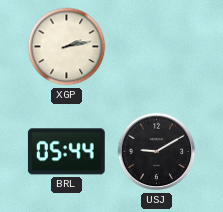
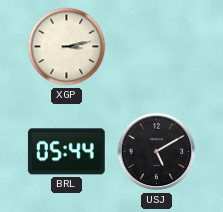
XGP: 2:13 -> 3:13 (67, 47)
USJ: 9:10 -> 5:10 (157, 152)
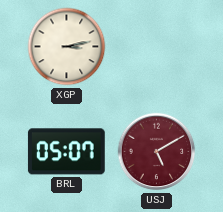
BRL: 05:44 -> 05:07 (66, 152)
USJ dial: black -> burgundy (157, 152)
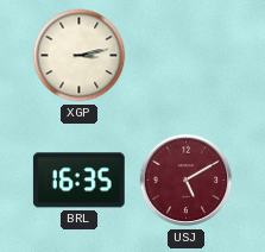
BRL: 05:07 -> 16:35 (78, 181)
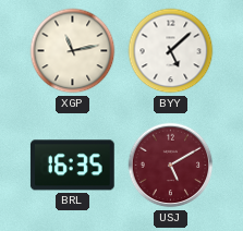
XGP: 3:13 -> 11:13 (73, 51)
BYY: none -> 5:08 (171, 51)
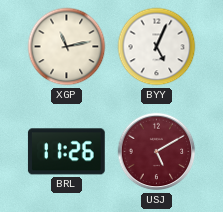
BYY: 5:08 -> 5:04 (157, 47)
BRL: 16:35 -> 11:26 (66, 152)
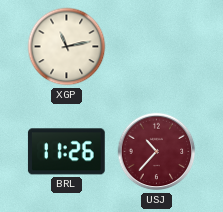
BYY: 5:04 -> none (157, 47)
USJ: 5:10 -> 10:37 (157, 152)
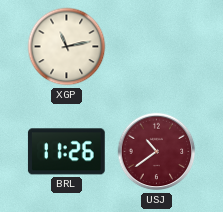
USJ: 10:37 -> 10:39 (157, 152)
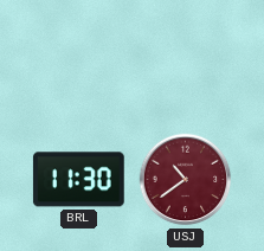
XGP: 11:13 -> none (67, 47)
BRL: 11:26 -> 11:30 (78, 180)
